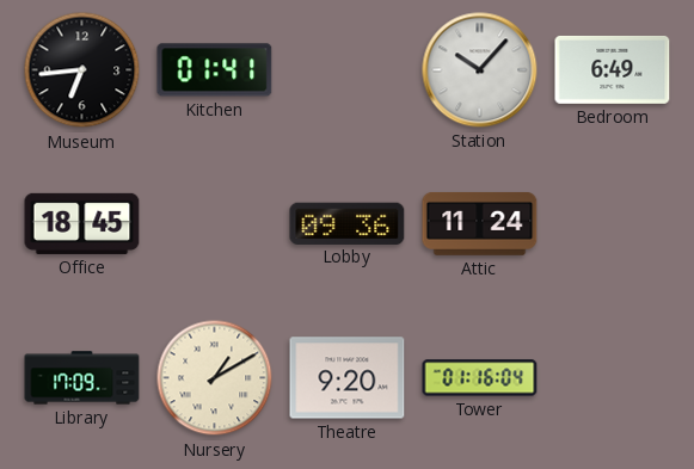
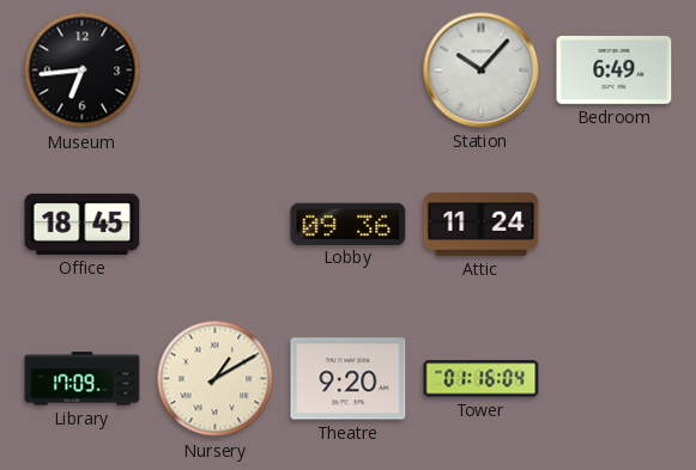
Kitchen: 01:41 -> none (215, 70)
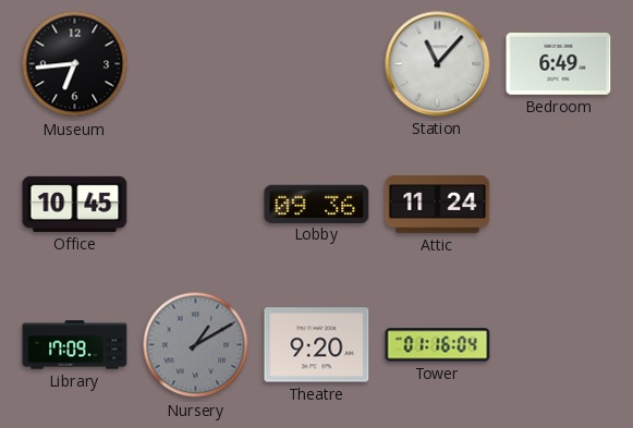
Station: 10:07 -> 11:07 (438, 64)
Office: 18:45 -> 10:45 (75, 204)
Nursery dial: cream -> grey (196, 345)
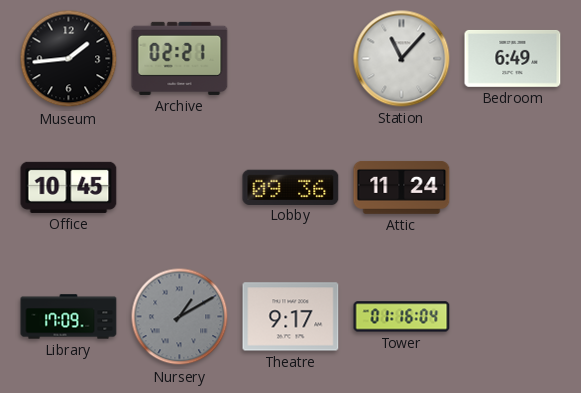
Museum: 6:44 -> 1:44 (69, 59)
Archive: none -> 02:21 (180, 58)
Theatre: 9:20 -> 9:17 (291, 317)
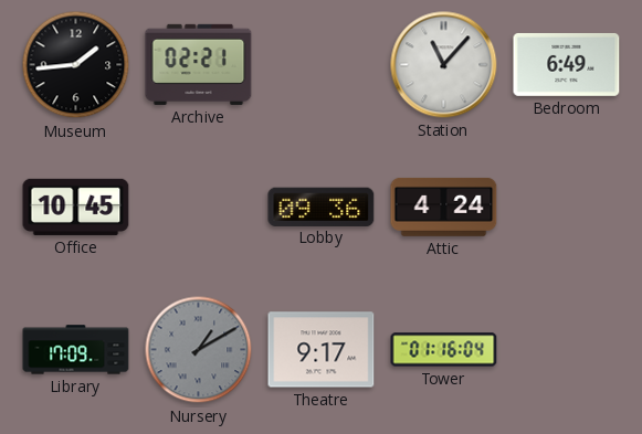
Attic: 11:24 -> 4:24 (444, 207)
